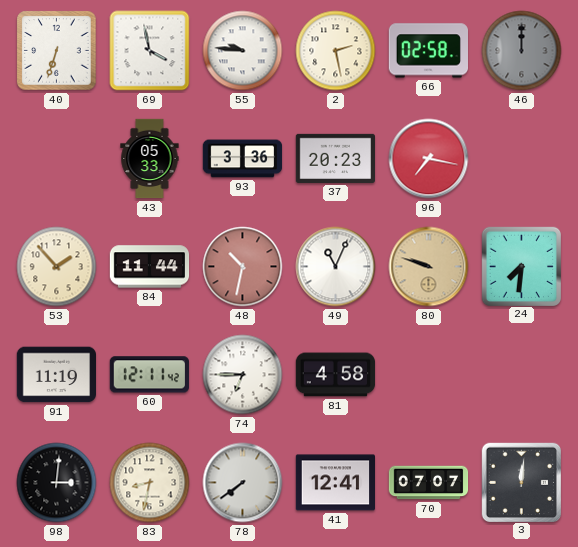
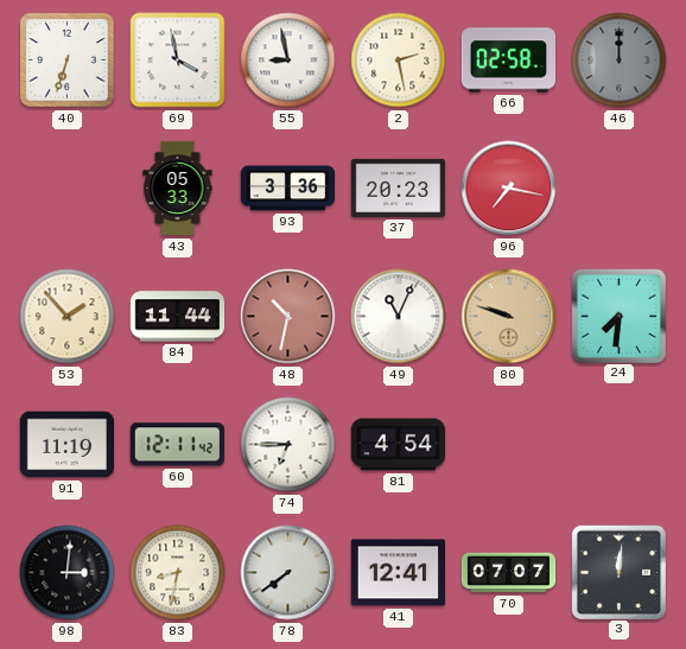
55: 9:46 -> 8:58 (288, 61)
81: 4:58 -> 4:54 (399, 445)
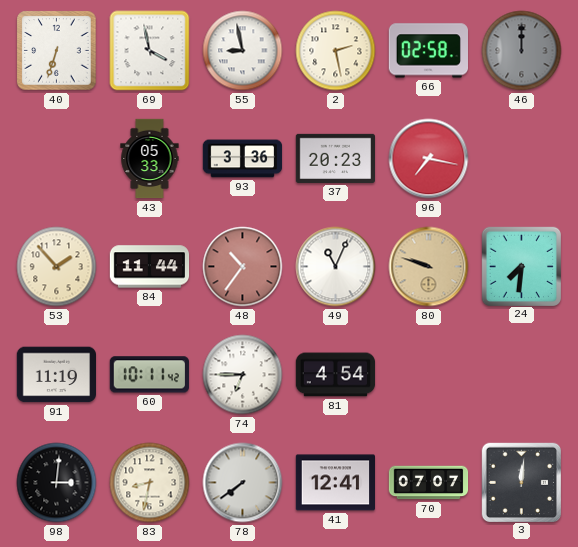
48: 10:32 -> 10:36 (243, 267)
60: 12:11 -> 10:11 (149, 375)
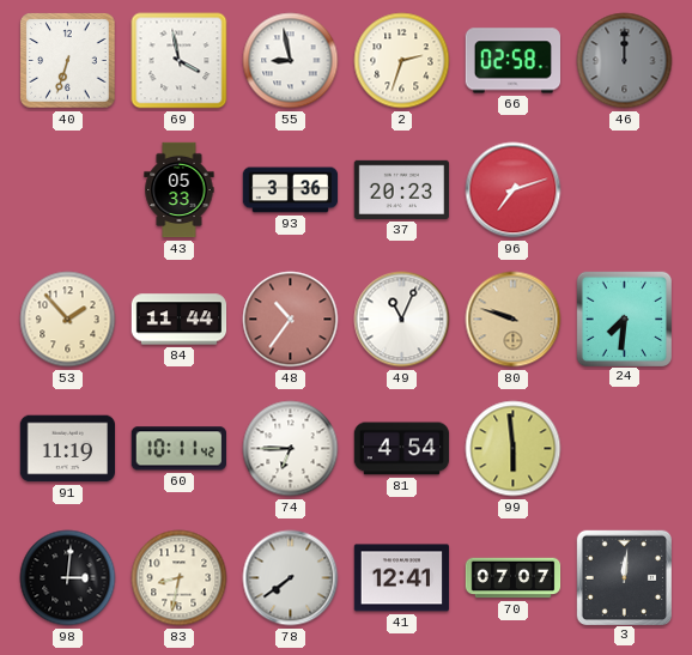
2: 2:28 -> 2:33 (402, 61)
96: 7:17 -> 7:12 (514, 190)
99: none -> 5:59 (514, 449)
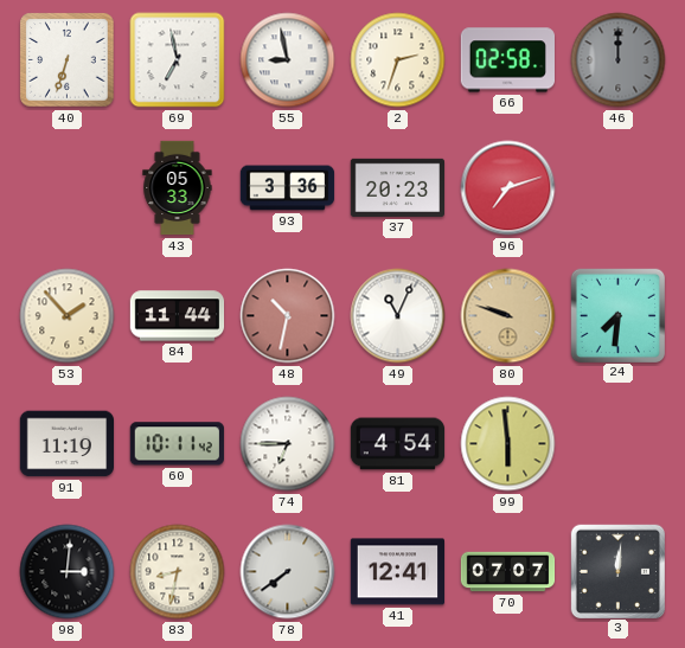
69: 3:58 -> 6:58 (178, 60)
48: 10:36 -> 10:32 (288, 316)
